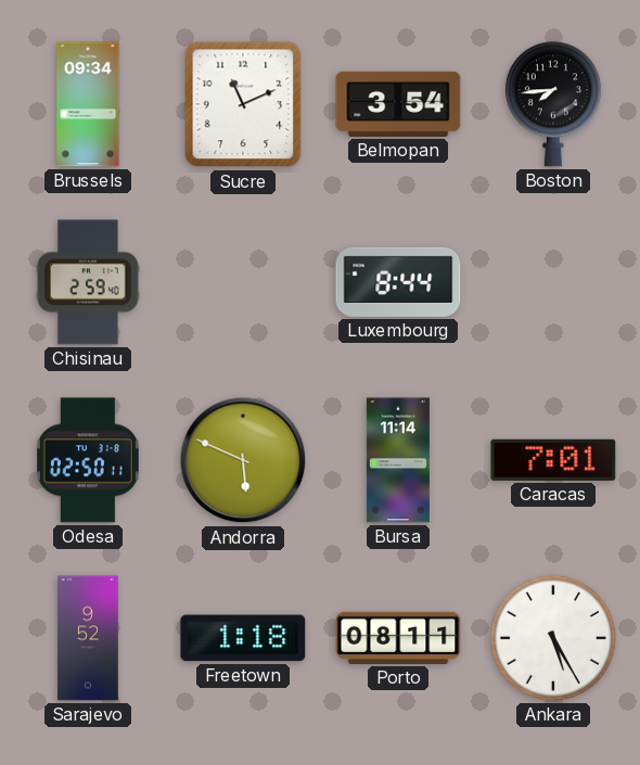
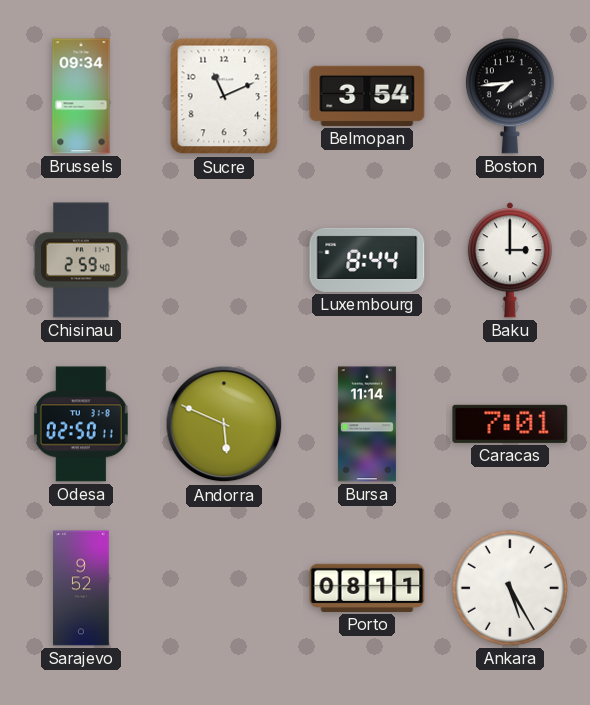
Baku: none -> 3:00 (510, 260)
Freetown: 1:18 -> none (243, 638)
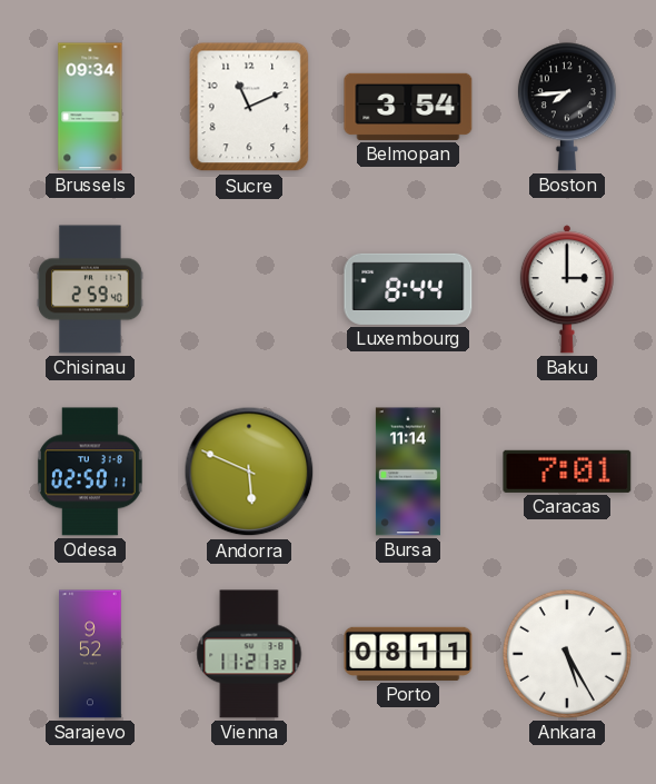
Vienna: none -> 11:21 (249, 654)
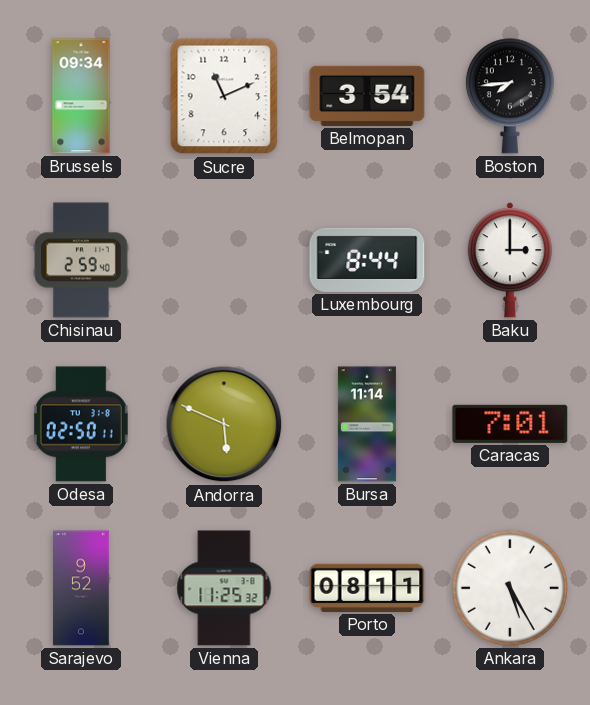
Vienna: 11:21 -> 11:25 (224, 588)
